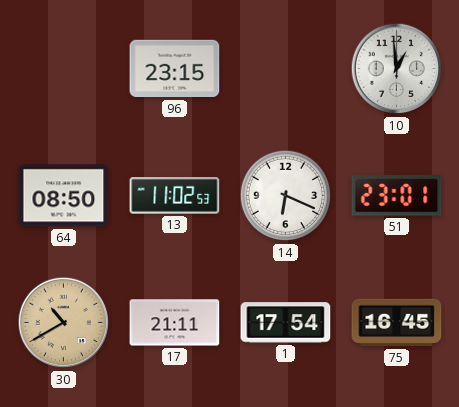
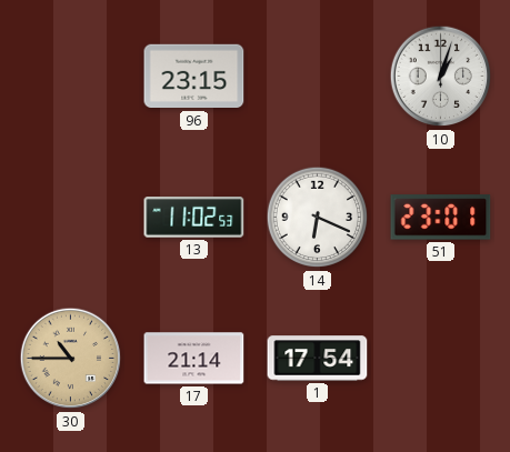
10: 12:59 -> 1:03 (441, 77)
64: 08:50 -> none (64, 196)
30: 10:40 -> 10:45 (71, 359)
17: 21:11 -> 21:14 (194, 359)
75: 16:45 -> none (397, 323)
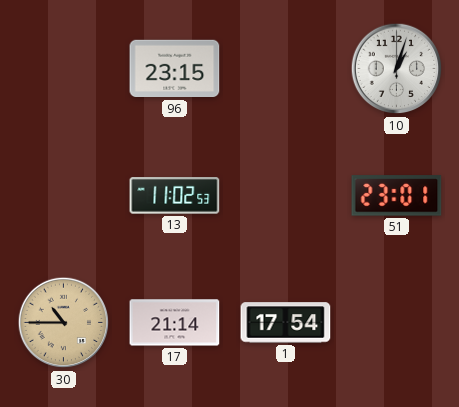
14: 6:19 -> none (318, 218)
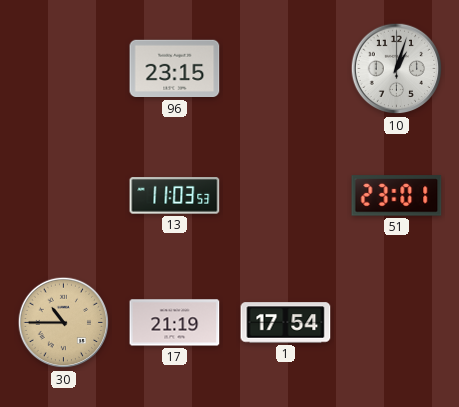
13: 11:02 -> 11:03 (175, 196)
17: 21:14 -> 21:19 (175, 323)
